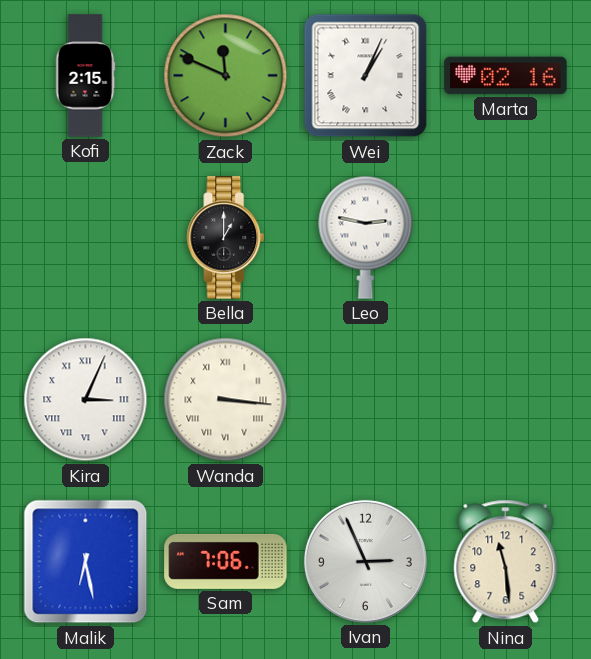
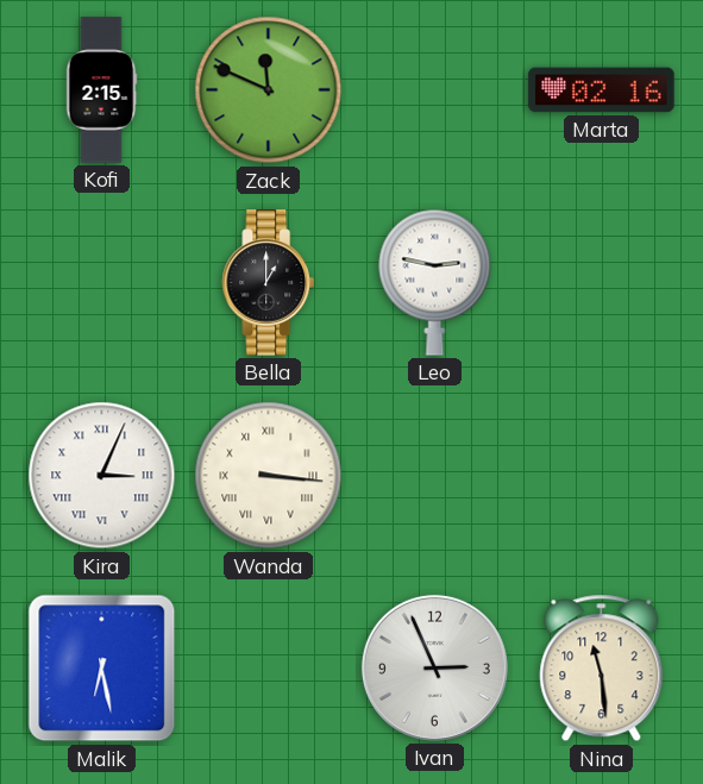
Wei: 1:04 -> none (366, 76)
Sam: 7:06 -> none (226, 561)
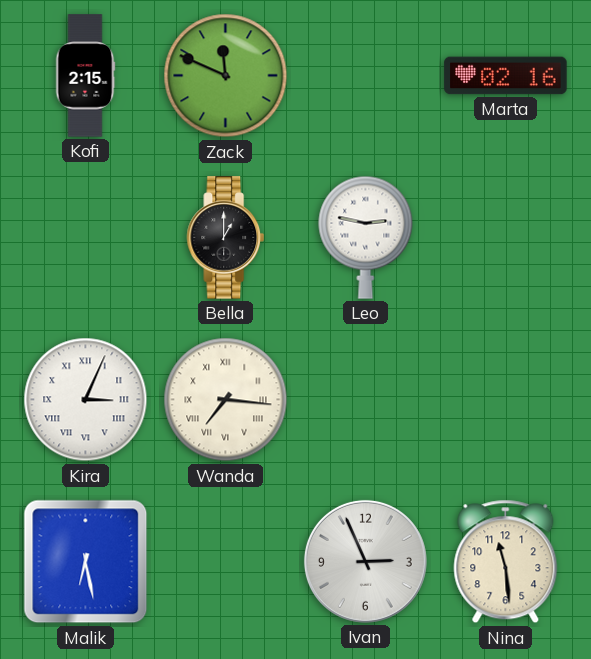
Wanda: 3:16 -> 7:16 (226, 400)
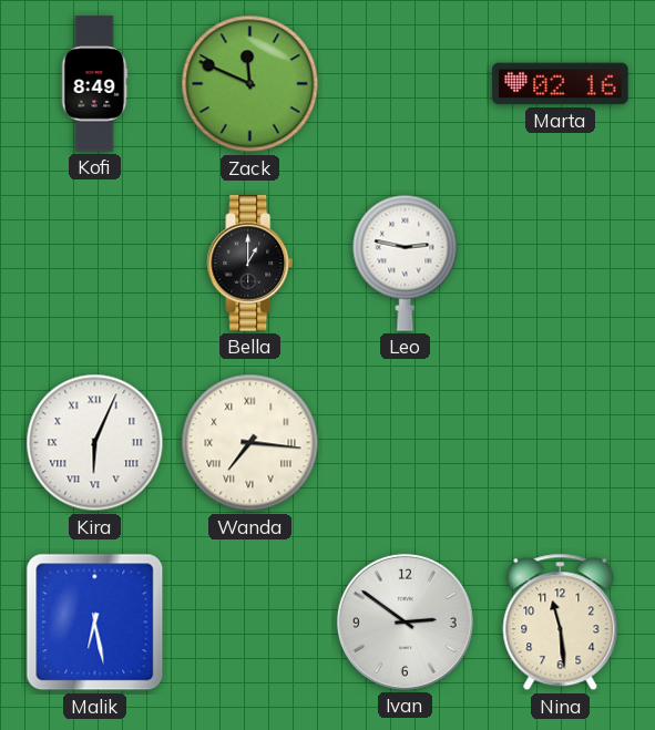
Kofi: 2:15 -> 8:49 (94, 84)
Kira: 3:04 -> 6:04 (95, 443)
Ivan: 2:56 -> 2:51 (405, 621)
